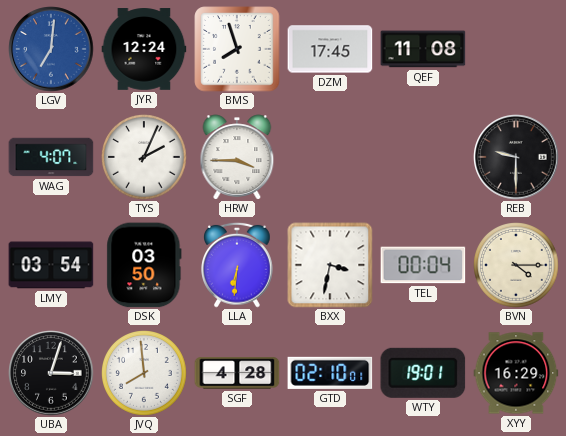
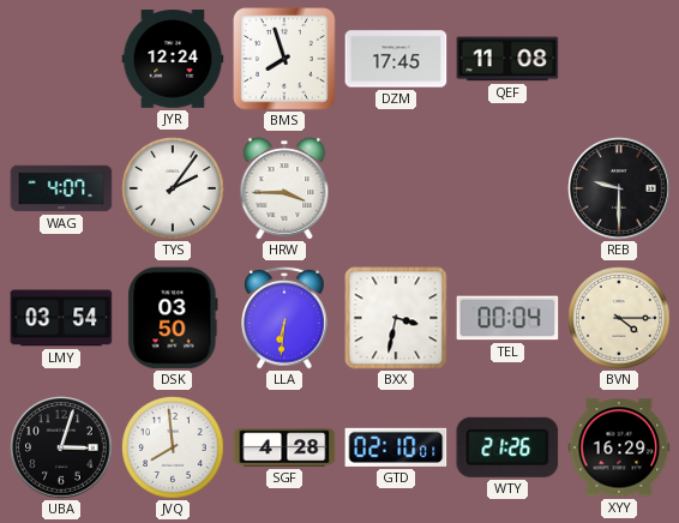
LGV: 7:01 -> none (51, 49)
TYS: 2:04 -> 2:06 (174, 190)
WTY: 19:01 -> 21:26 (507, 447)
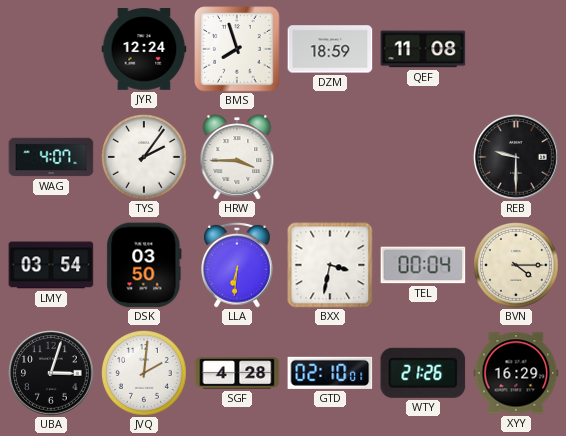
DZM: 17:45 -> 18:59 (330, 49)
JVQ: 7:59 -> 2:01 (145, 374)
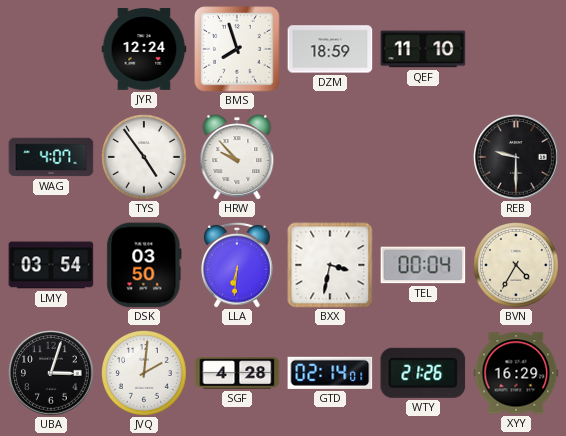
QEF: 11:08 -> 11:10 (423, 49)
TYS: 2:06 -> 4:54 (145, 158)
HRW: 3:45 -> 9:53 (237, 157)
BVN: 4:15 -> 4:35 (517, 266)
GTD: 02:10 -> 02:14 (330, 373)
